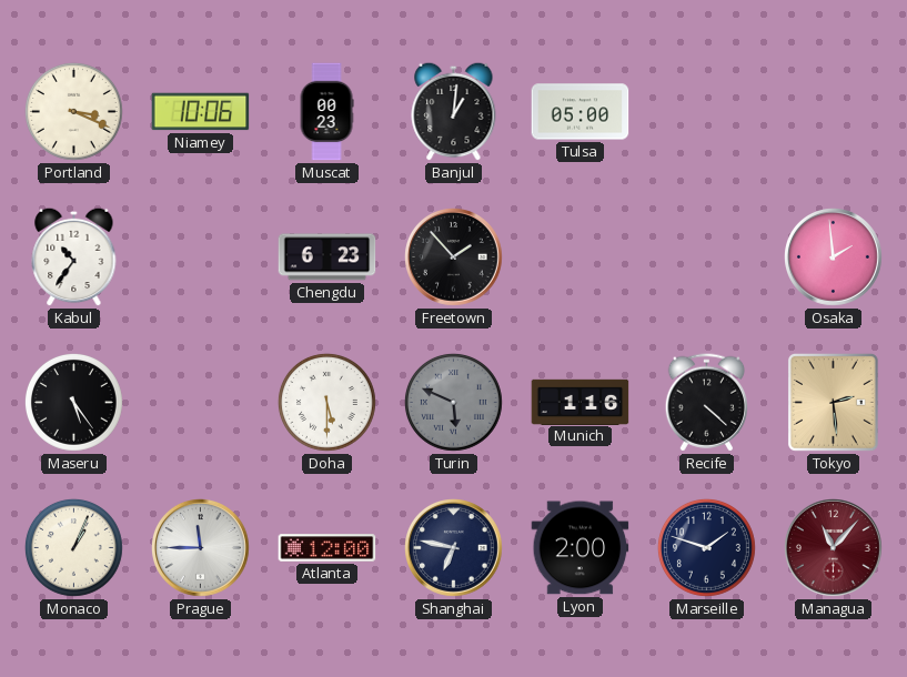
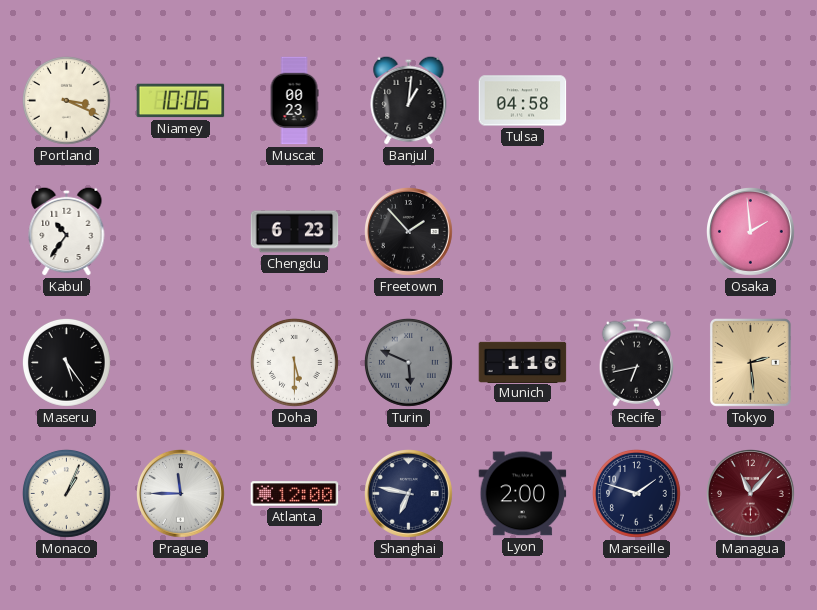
Tulsa: 05:00 -> 04:58 (523, 101)
Recife: 4:22 -> 6:43 (636, 363)
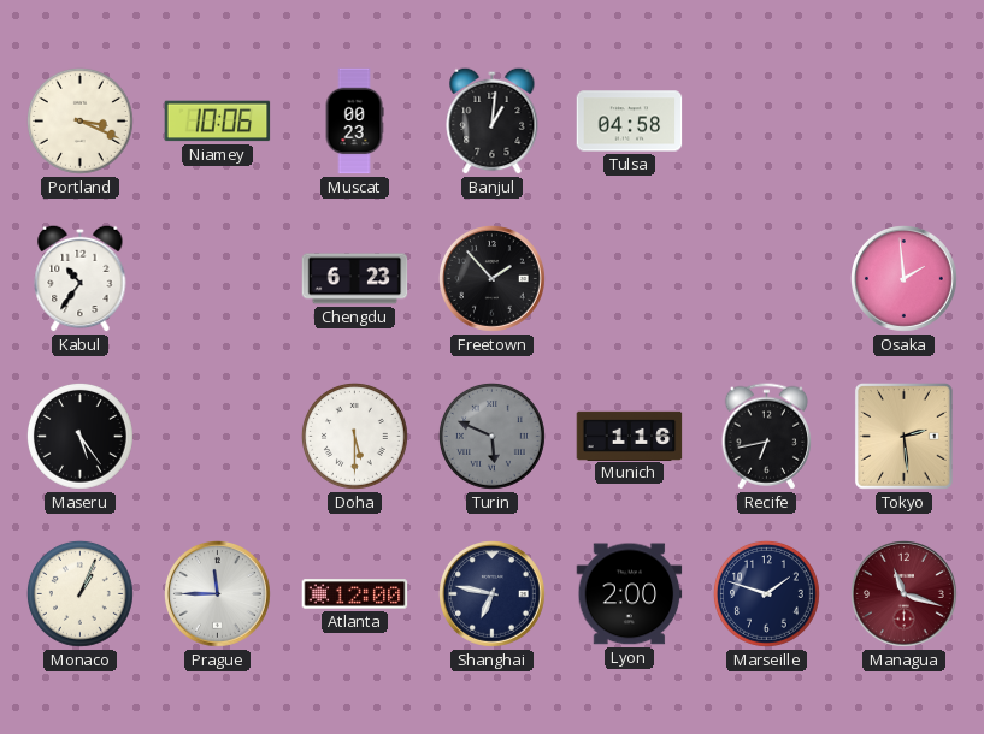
Managua: 11:07 -> 11:18 (905, 594)
